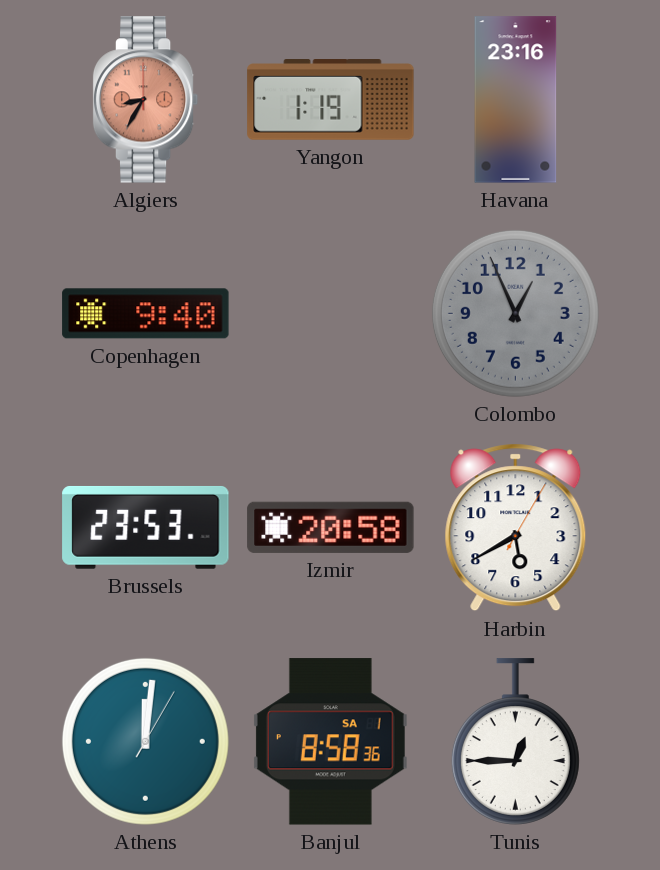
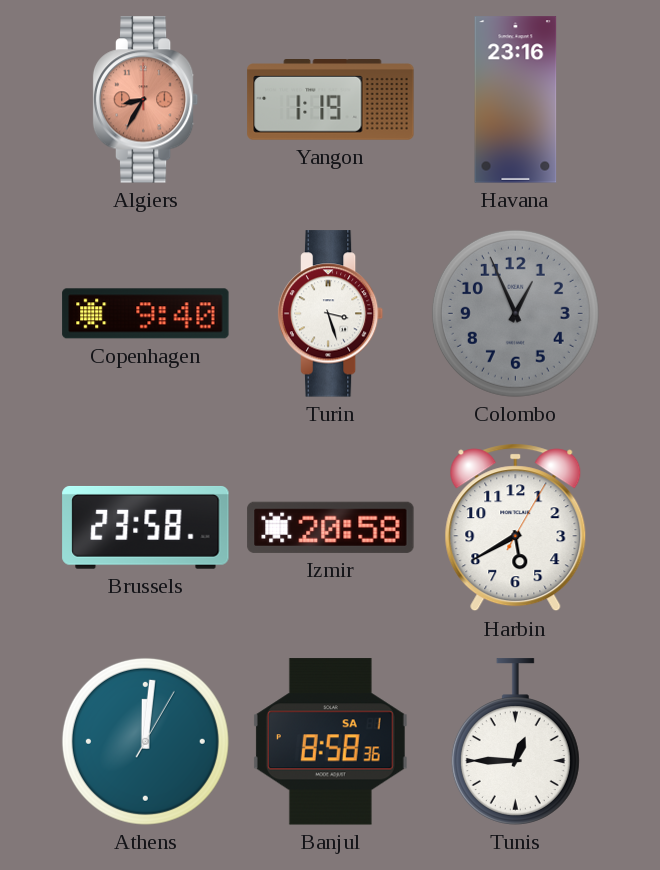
Turin: none -> 3:27 (331, 314)
Brussels: 23:53 -> 23:58 (146, 527)
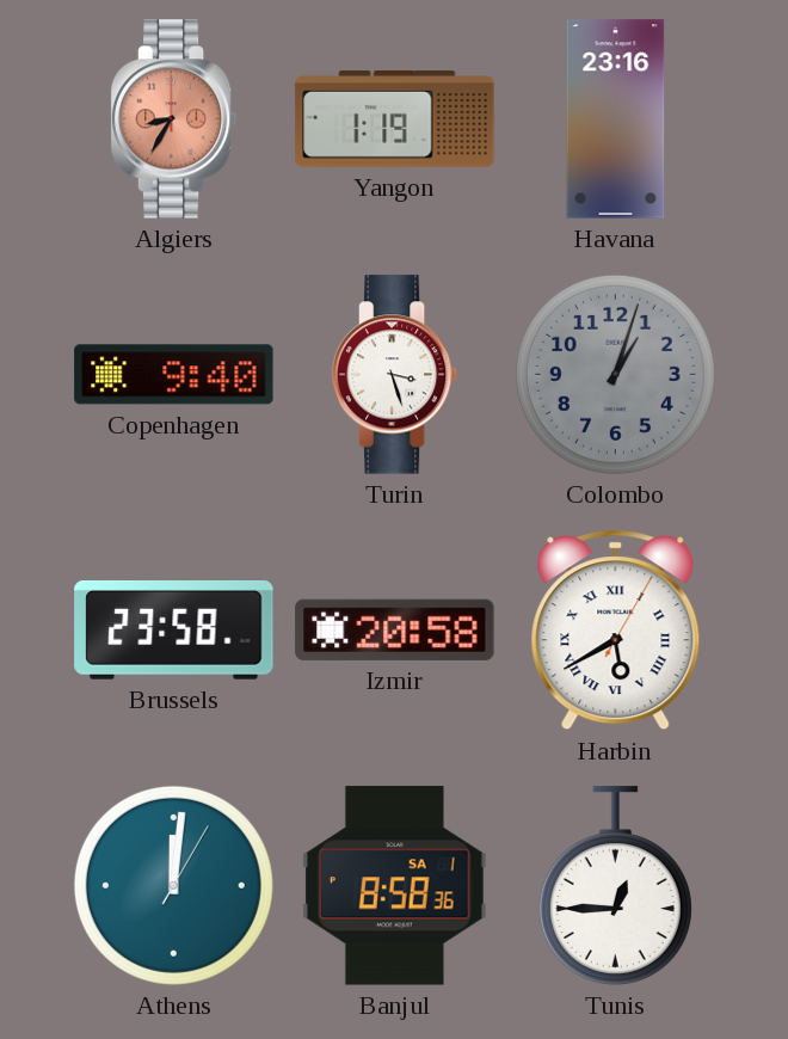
Colombo: 12:56 -> 1:03 (615, 374)
Harbin numerals: Arabic -> Roman (616, 631)
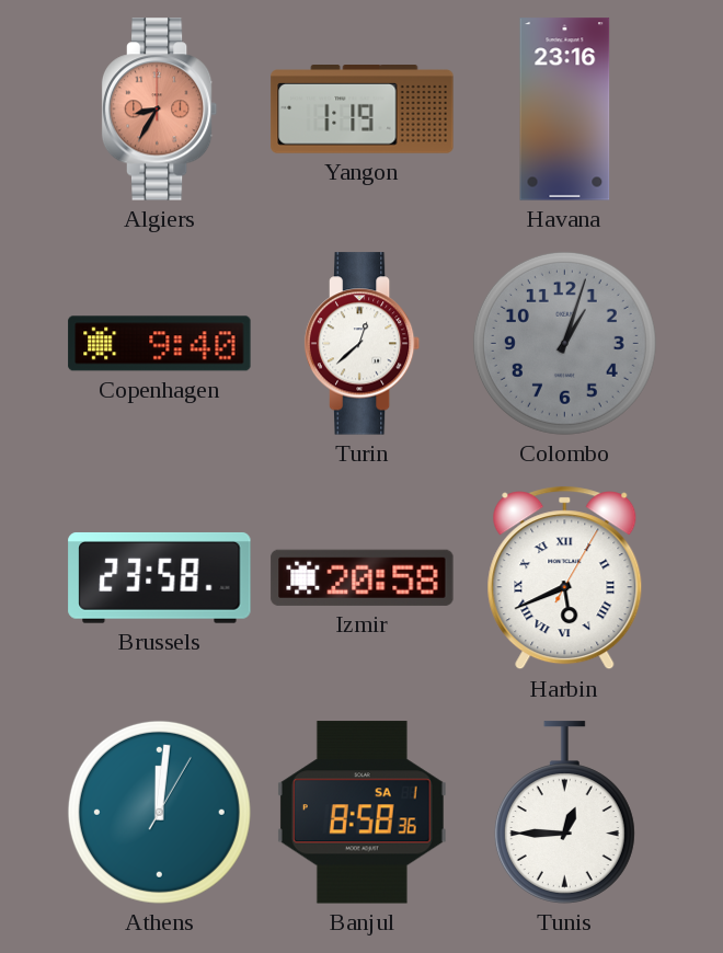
Turin: 3:27 -> 12:38 (363, 344)
Harbin: 5:40 -> 5:41 (565, 578)
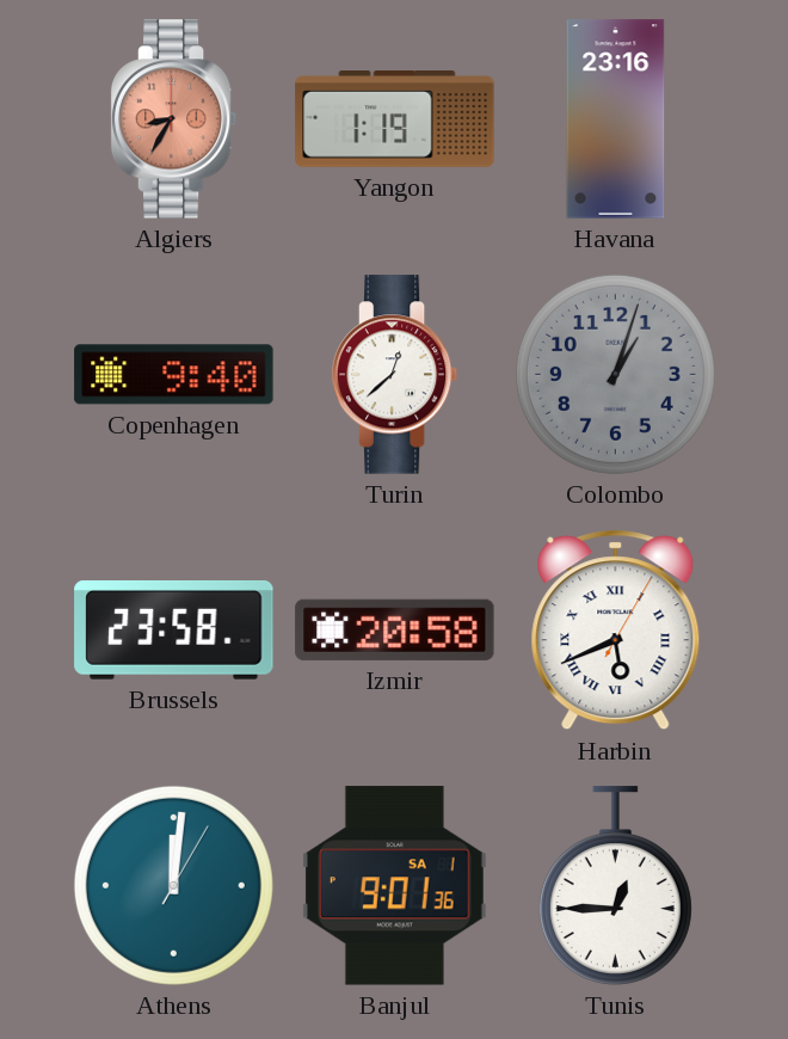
Banjul: 8:58 -> 9:01 (394, 886)
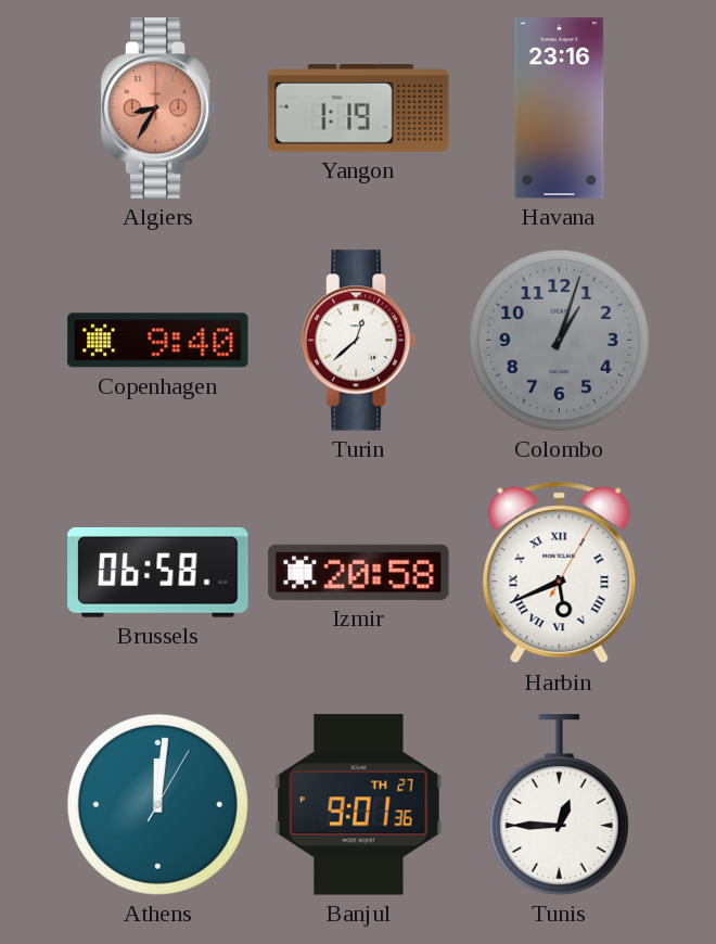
Brussels: 23:58 -> 06:58 (158, 572)
Banjul date: SA 1 -> TH 27 (358, 805)
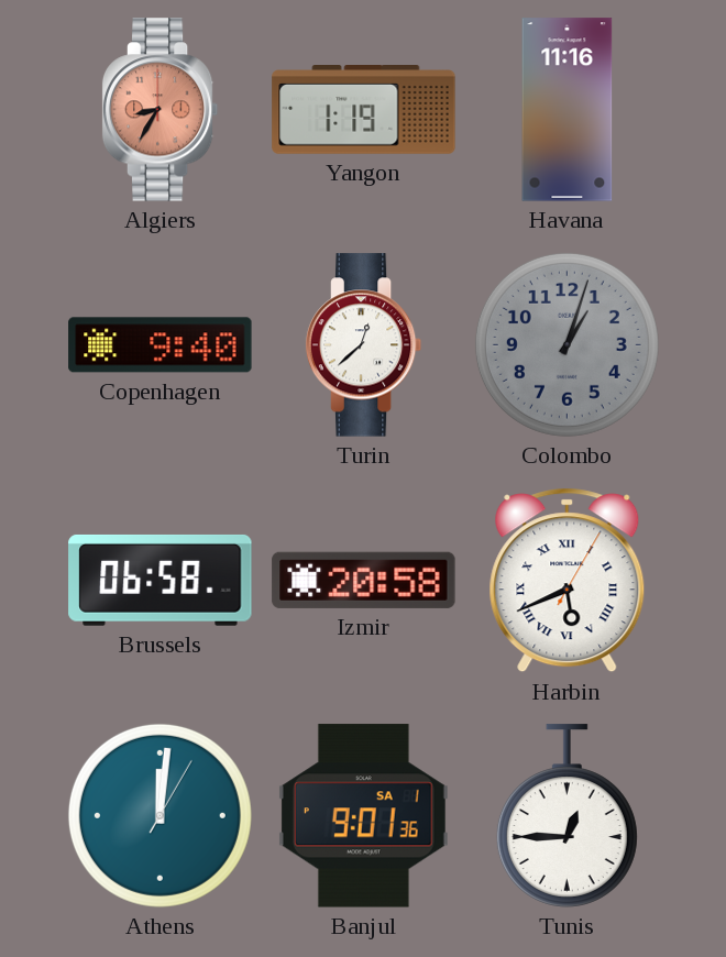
Havana: 23:16 -> 11:16 (568, 110)
Banjul date: TH 27 -> SA 1 (363, 816)
